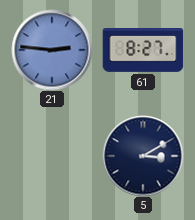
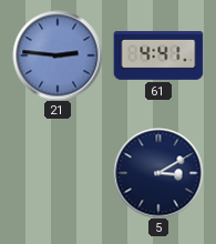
61: 8:27 -> 4:41 (158, 57)
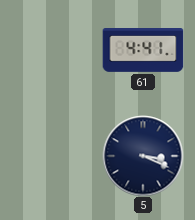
21: 2:46 -> none (58, 55)
5: 3:10 -> 3:19 (143, 156)
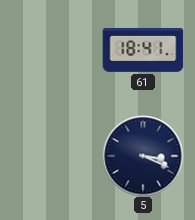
61: 4:41 -> 18:41 (143, 51)
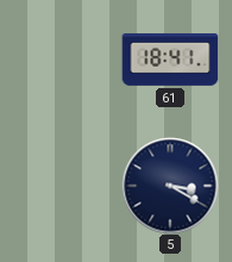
5: 3:19 -> 3:20 (170, 186)
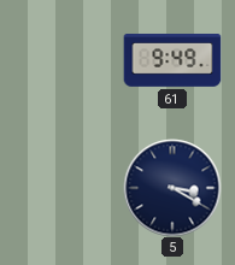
61: 18:41 -> 9:49 (172, 61)
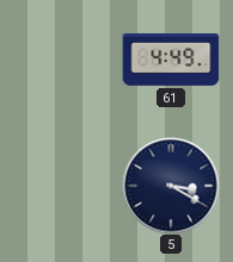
61: 9:49 -> 4:49 (171, 61)
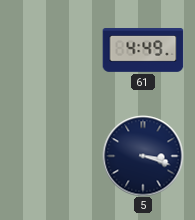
5: 3:20 -> 3:18 (143, 156)
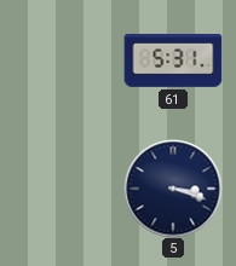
61: 4:49 -> 5:31 (173, 62)
